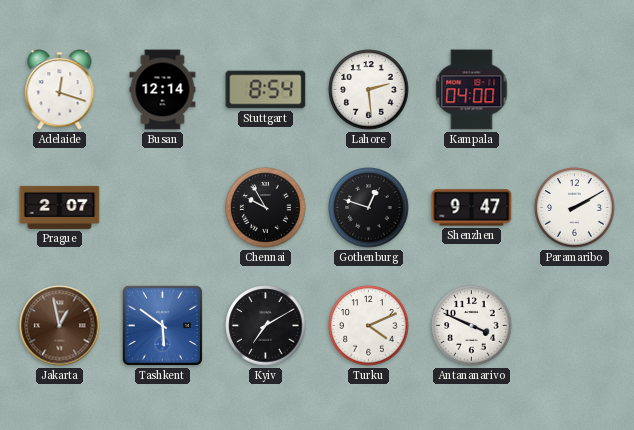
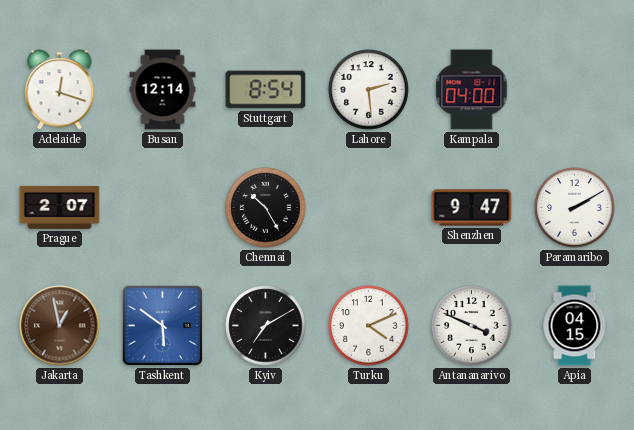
Chennai: 9:55 -> 10:25 (266, 208)
Gothenburg: 12:48 -> none (369, 208)
Apia: none -> 04:15 (575, 326)
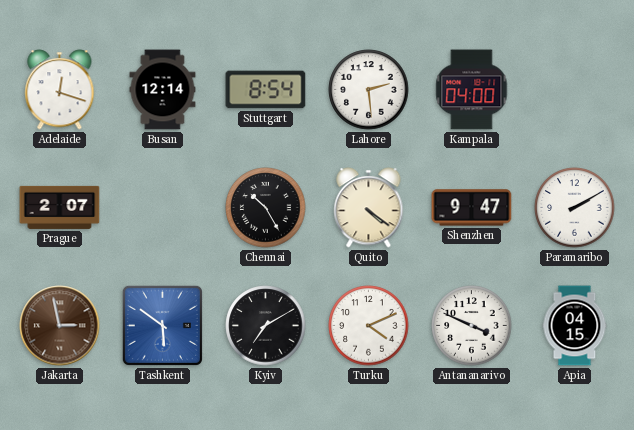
Quito: none -> 4:21 (369, 208)
Jakarta: 12:58 -> 2:58 (60, 326)
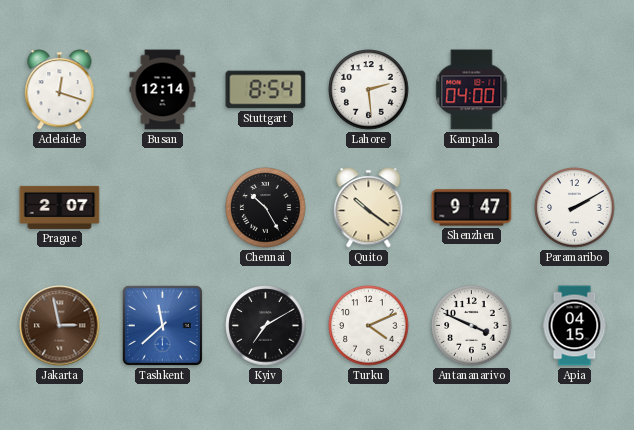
Quito: 4:21 -> 10:21 (369, 208)
Tashkent: 5:51 -> 11:38 (162, 325)
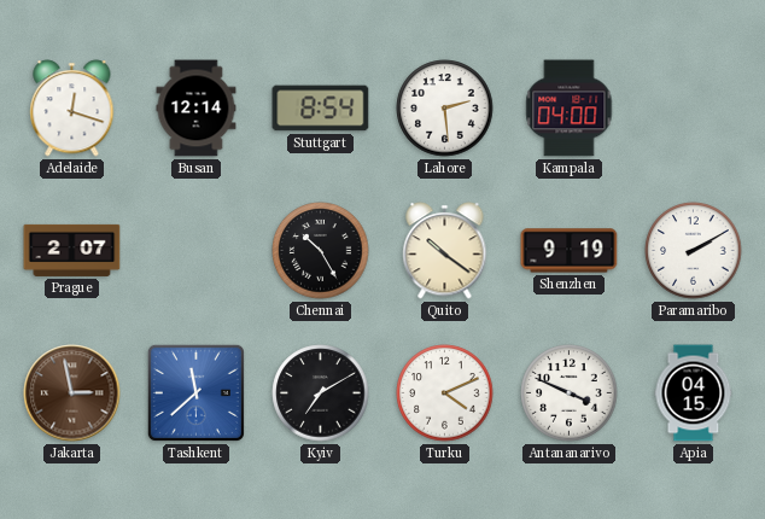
Shenzhen: 9:47 -> 9:19 (570, 251)
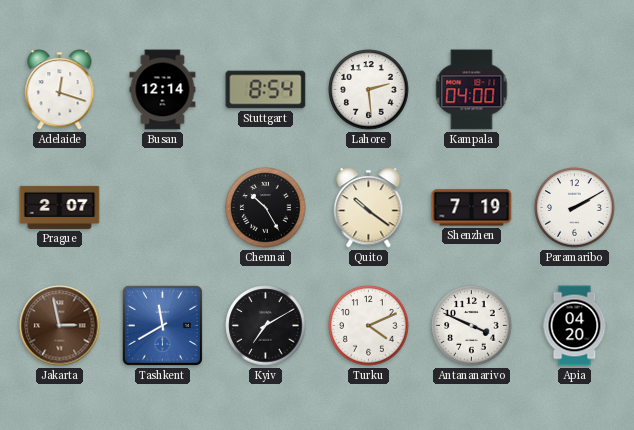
Shenzhen: 9:19 -> 7:19 (472, 208)
Tashkent: 11:38 -> 11:40 (162, 325)
Apia: 04:15 -> 04:20 (575, 326)
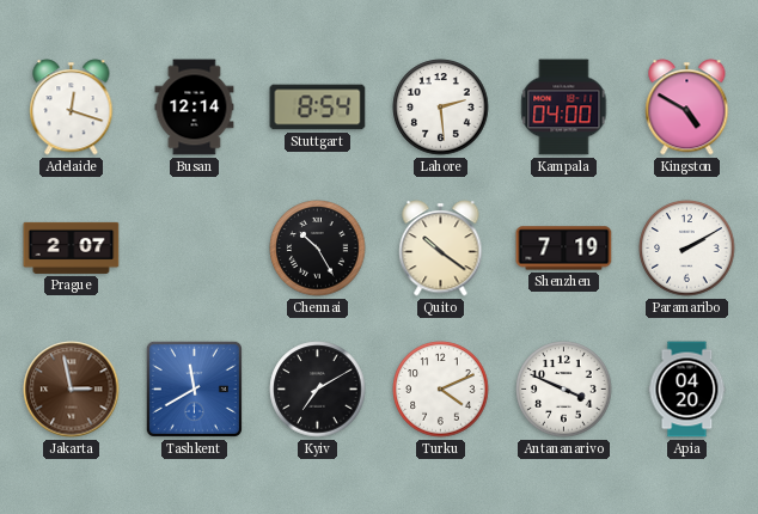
Kingston: none -> 4:50 (687, 108)
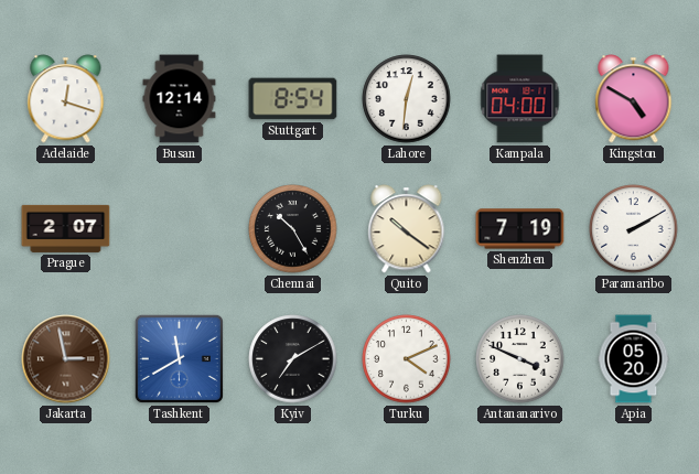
Lahore: 2:29 -> 12:31 (407, 99)
Apia: 04:20 -> 05:20 (634, 359)
